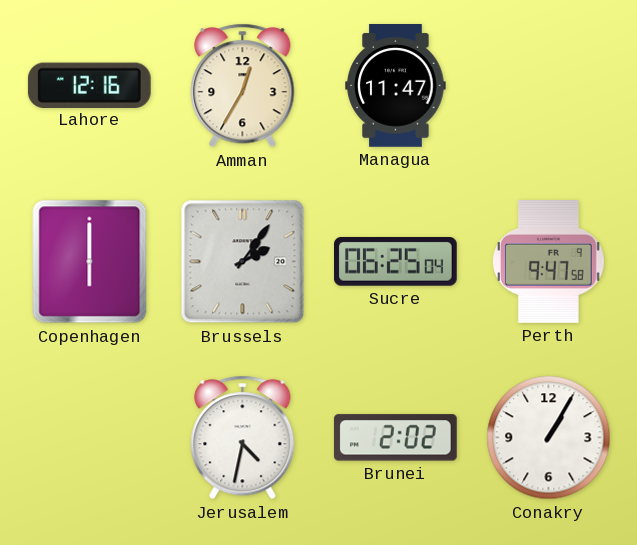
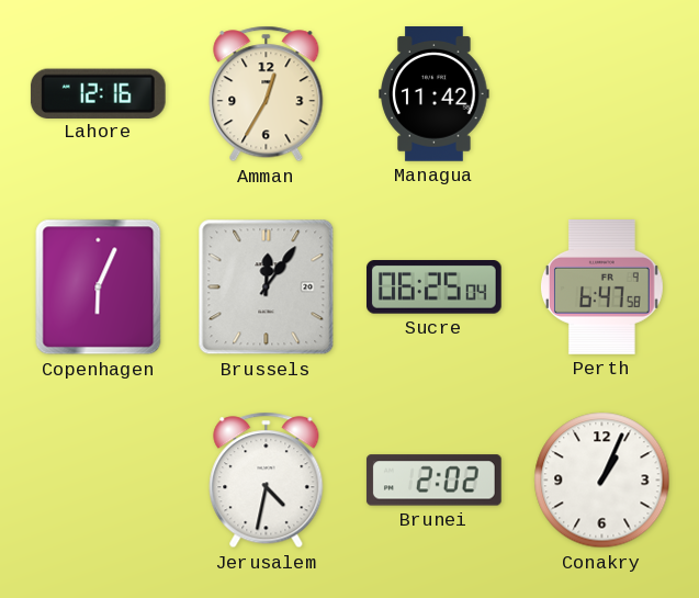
Managua: 11:47 -> 11:42 (435, 94)
Copenhagen: 6:00 -> 6:04 (99, 287)
Brussels: 2:06 -> 12:06 (267, 287)
Perth: 9:47 -> 6:47 (602, 287)
Conakry: 1:05 -> 1:04 (602, 481)
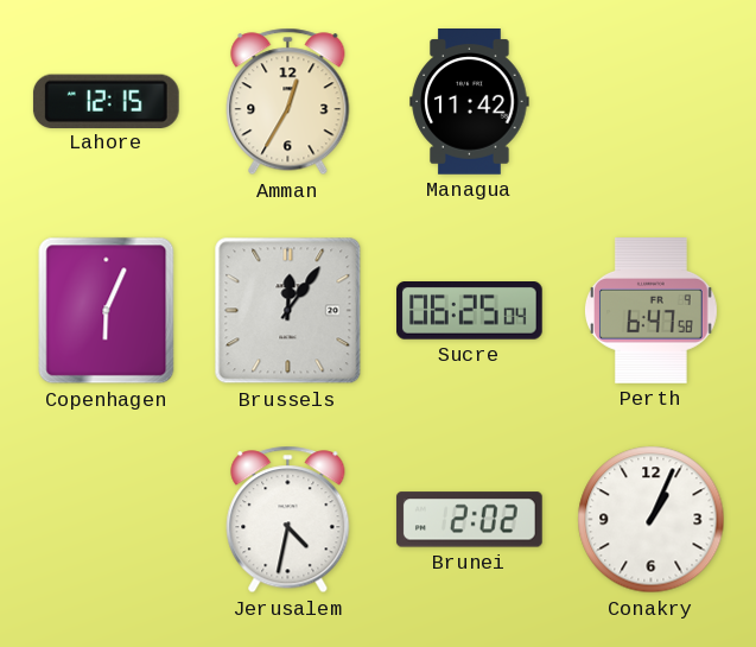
Lahore: 12:16 -> 12:15 (106, 101)
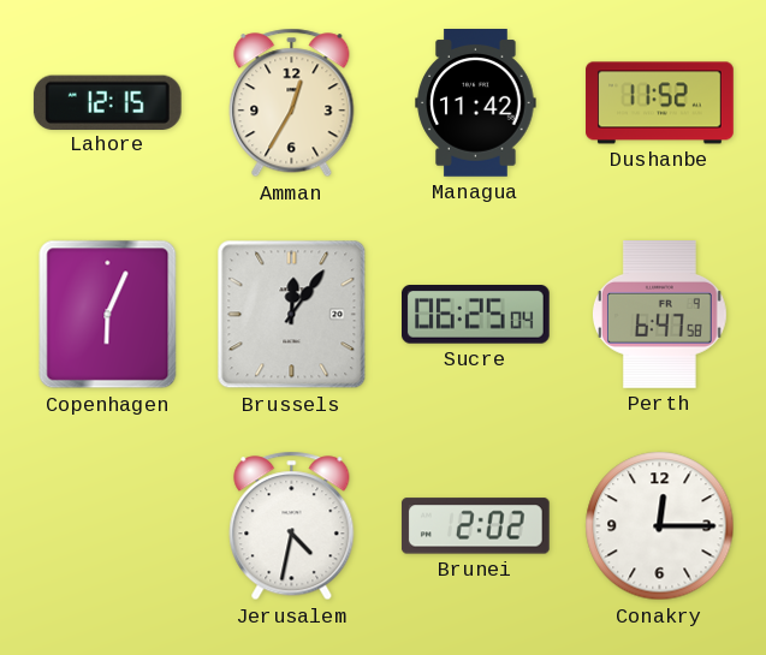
Dushanbe: none -> 11:52 (660, 103)
Conakry: 1:04 -> 12:15 (660, 526)
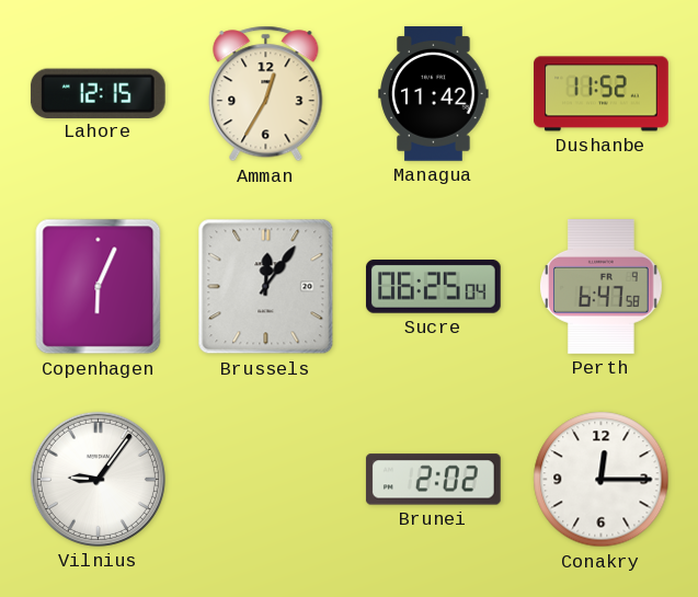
Vilnius: none -> 9:06 (98, 479)
Jerusalem: 4:32 -> none (292, 526)
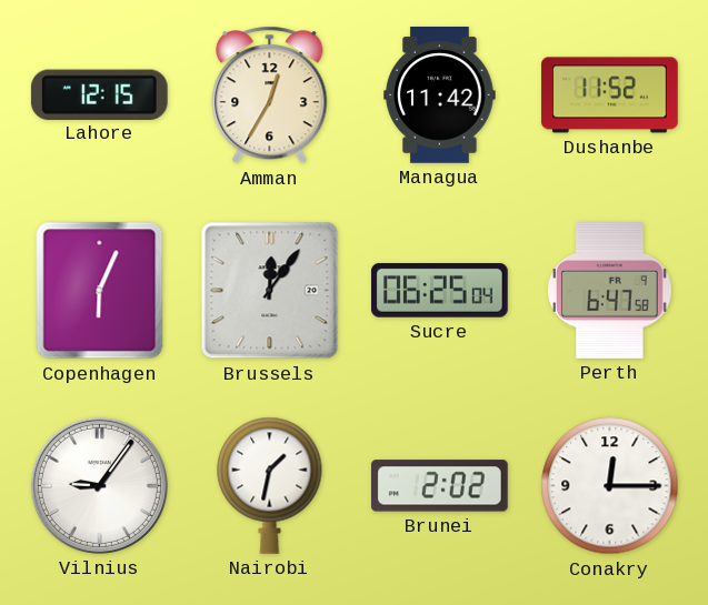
Nairobi: none -> 1:32 (270, 485)
